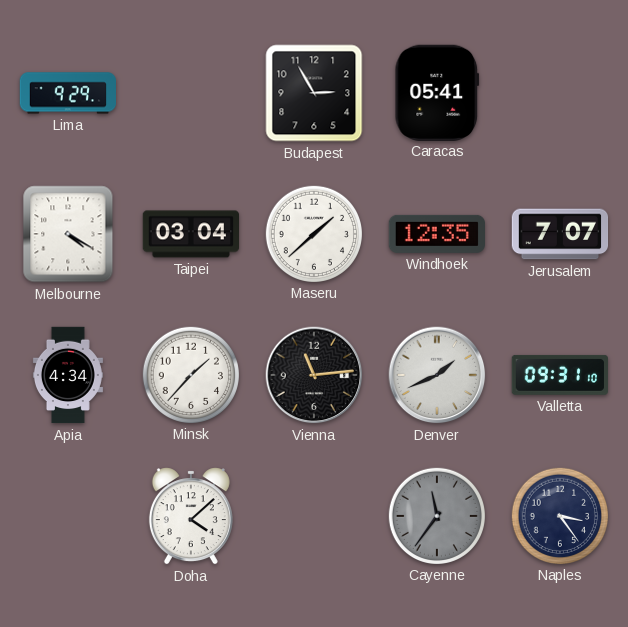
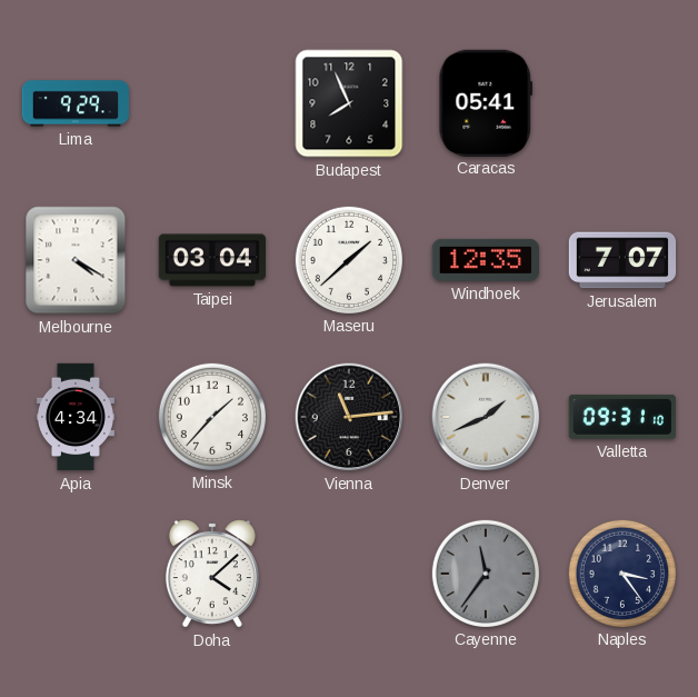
Budapest: 2:55 -> 7:56 (349, 103)
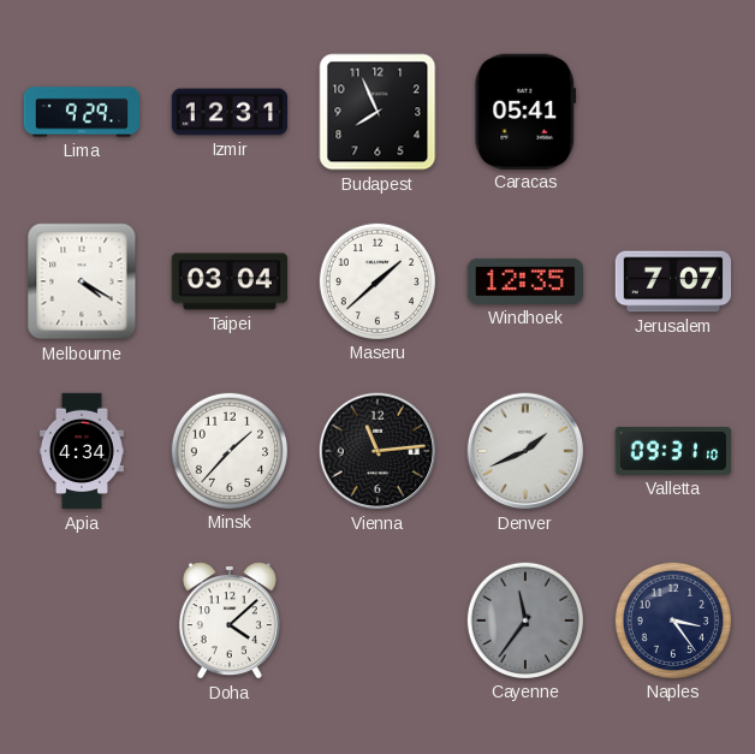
Izmir: none -> 12:31 (230, 112)
